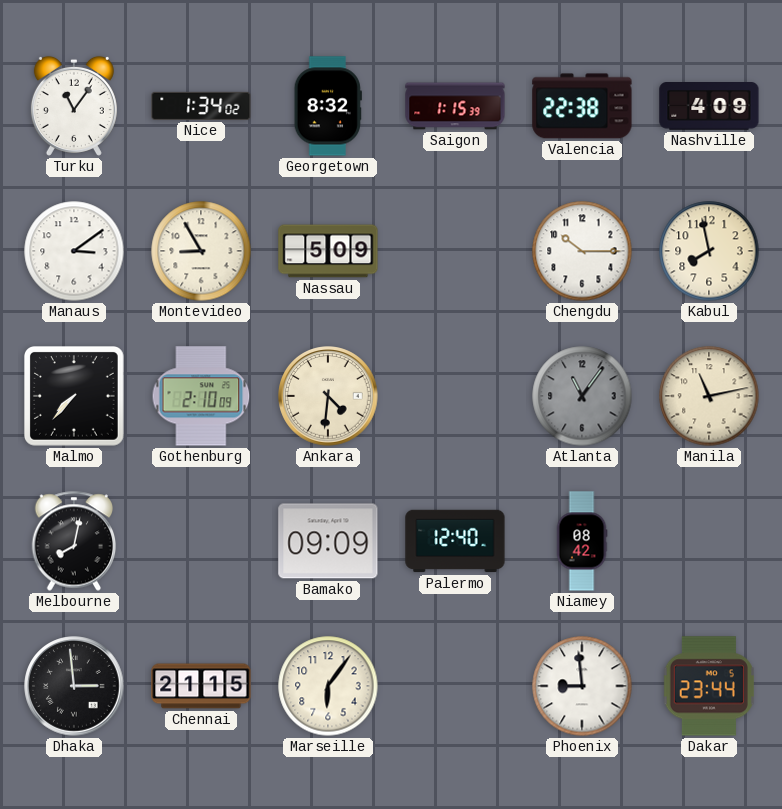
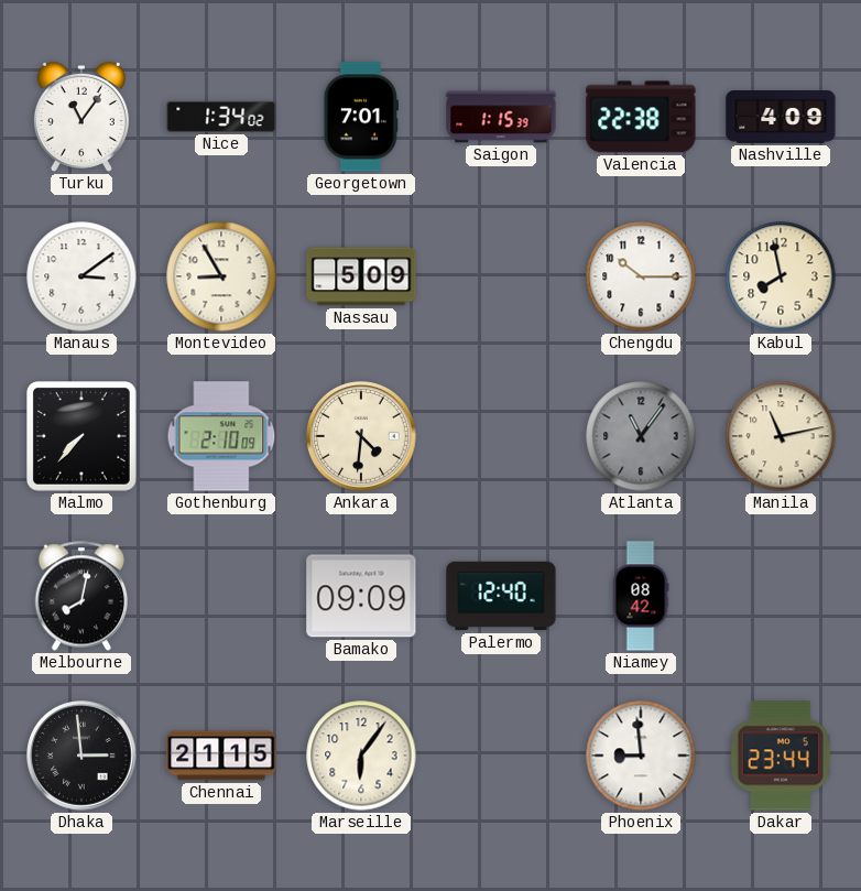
Georgetown: 8:32 -> 7:01 (361, 117)
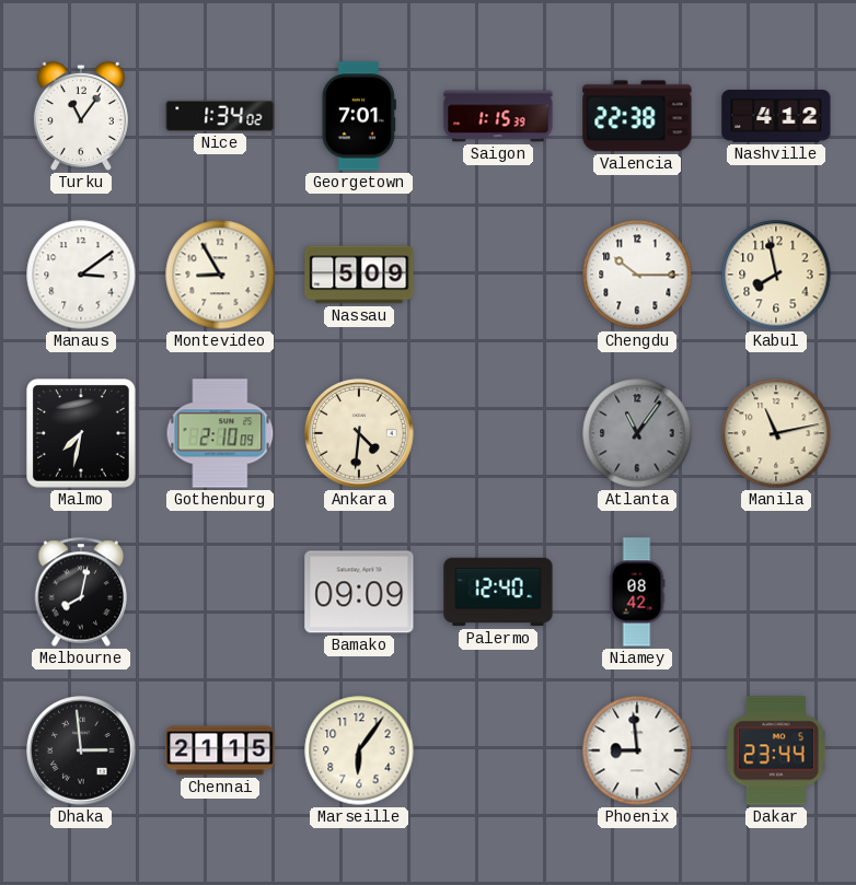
Nashville: 4:09 -> 4:12 (776, 116)
Malmo: 7:37 -> 7:32 (82, 434)
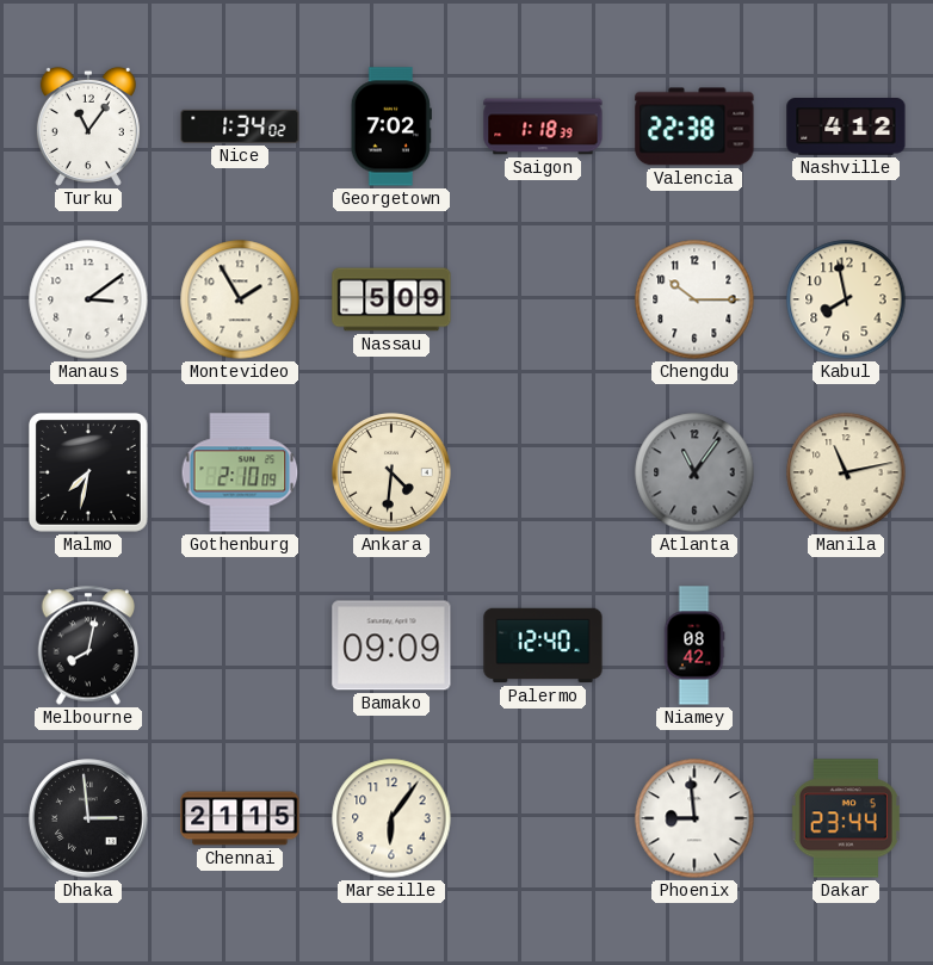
Georgetown: 7:01 -> 7:02 (391, 126)
Saigon: 1:15 -> 1:18 (543, 126)
Montevideo: 8:55 -> 1:55 (240, 299)
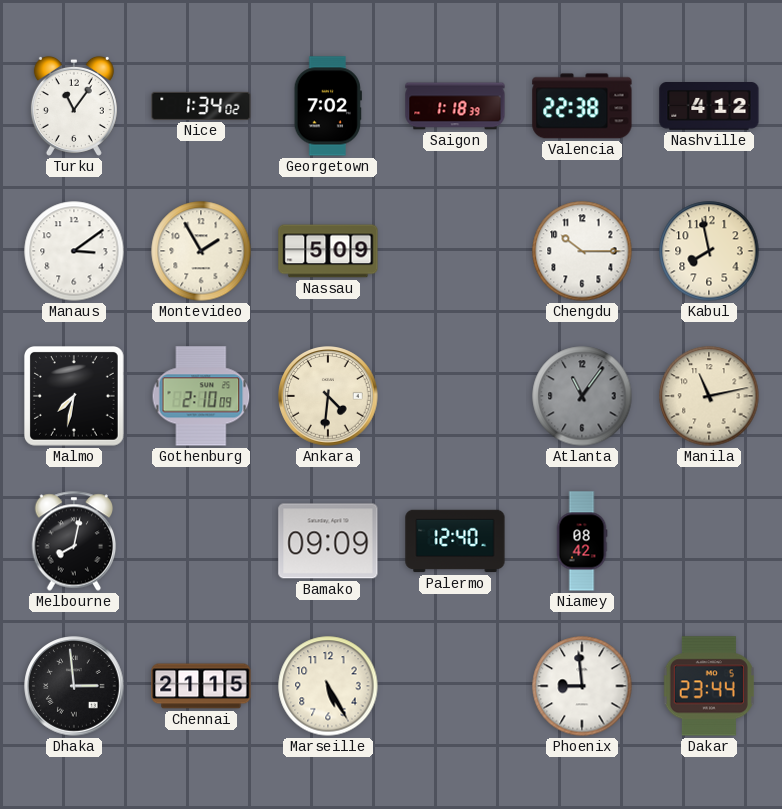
Marseille: 6:06 -> 5:25 (328, 686)
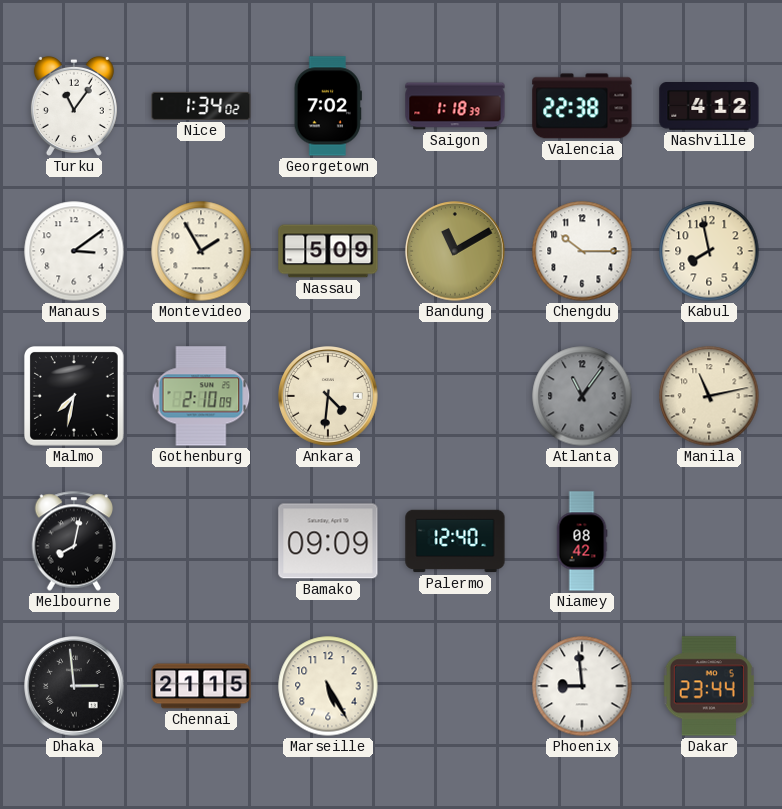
Bandung: none -> 11:10 (455, 251)
